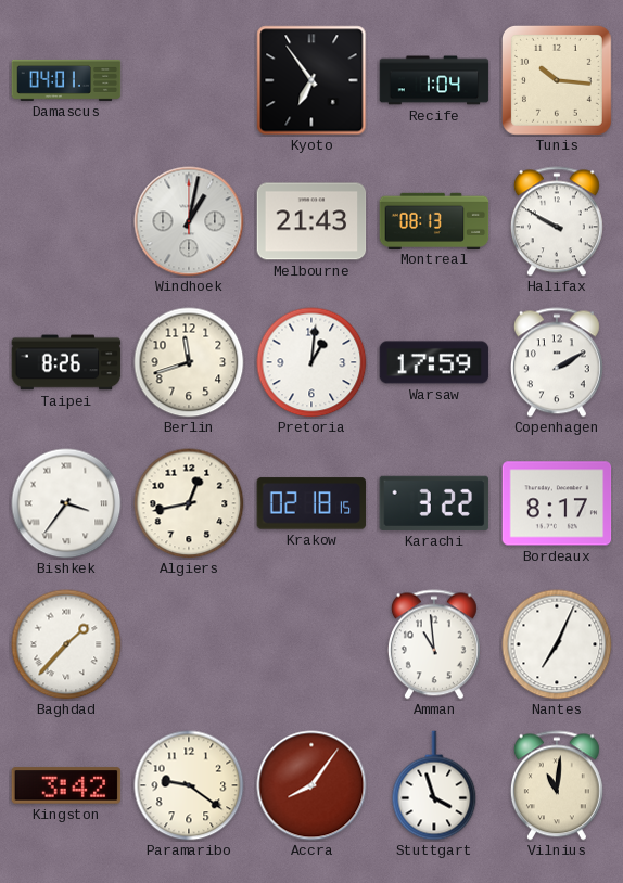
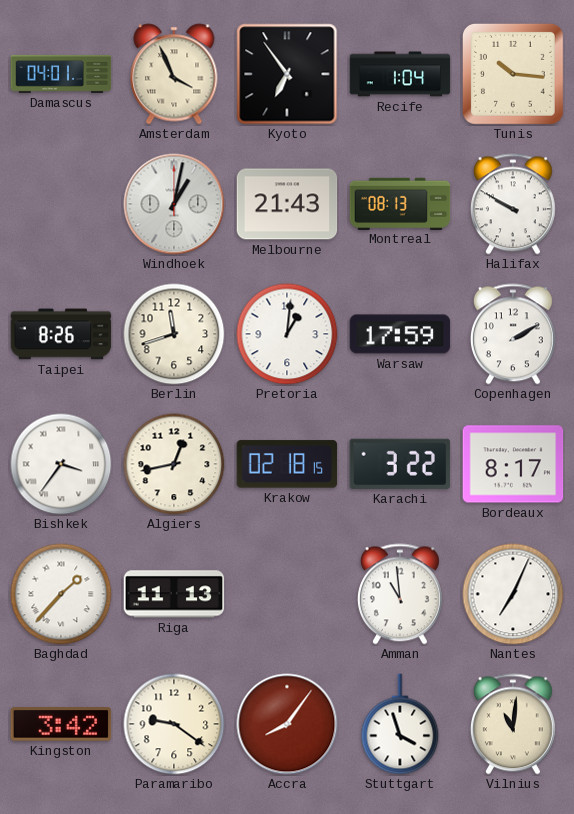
Amsterdam: none -> 3:56 (174, 74)
Riga: none -> 11:13 (174, 594)
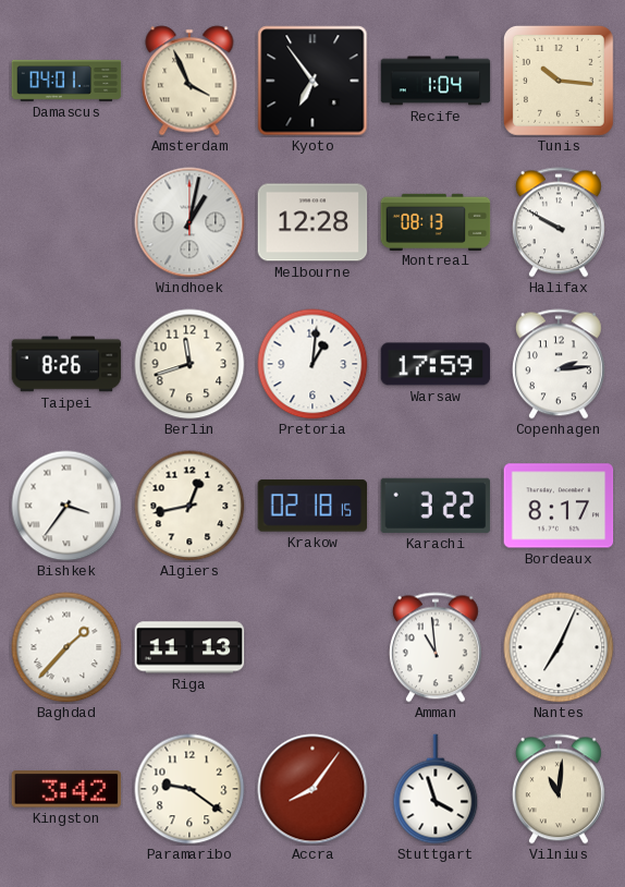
Melbourne: 21:43 -> 12:28 (312, 222)
Copenhagen: 2:10 -> 2:14 (559, 364)
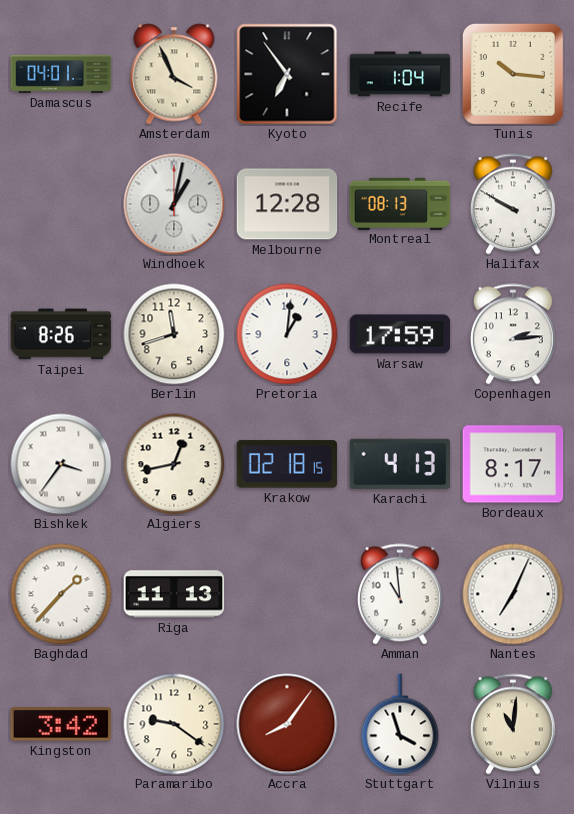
Karachi: 3:22 -> 4:13 (400, 464)
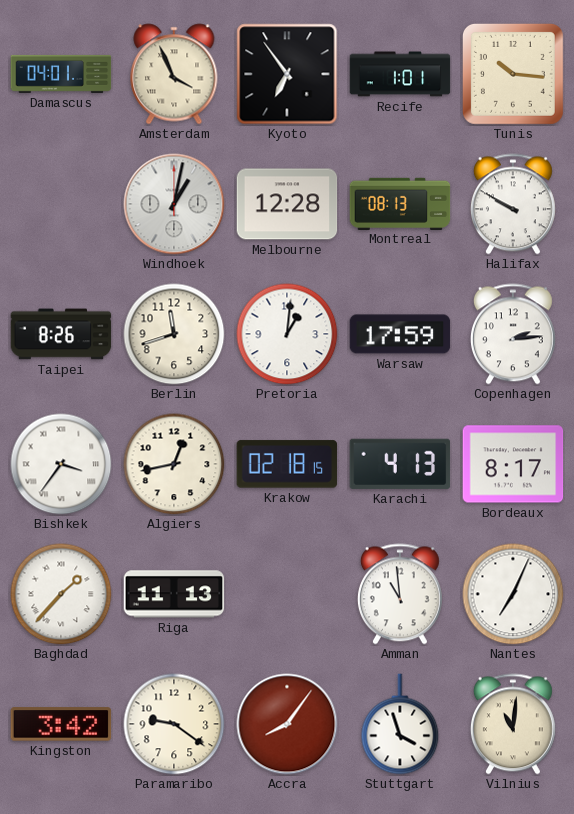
Recife: 1:04 -> 1:01 (400, 74)
